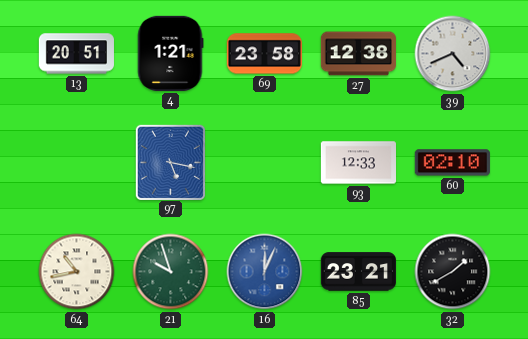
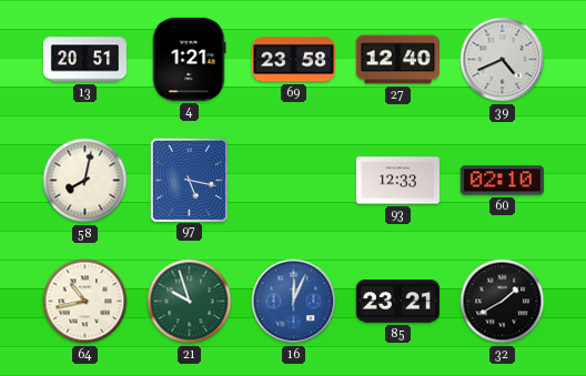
27: 12:38 -> 12:40 (397, 60)
58: none -> 8:02 (85, 181)
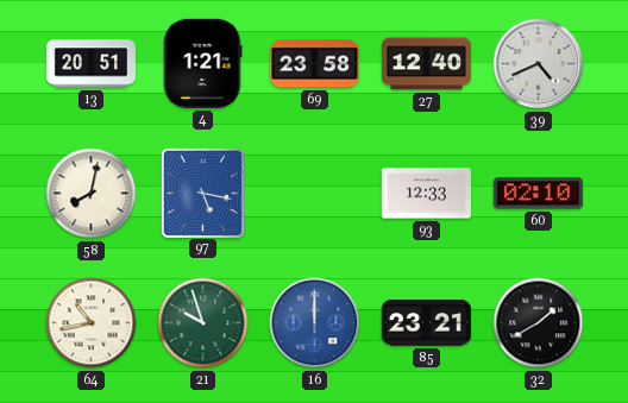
16: 12:04 -> 12:00 (315, 323)
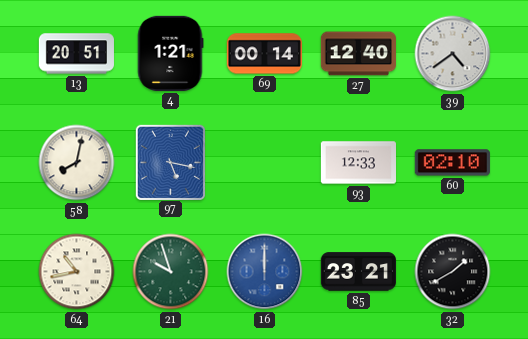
69: 23:58 -> 00:14 (264, 54)
39: 4:41 -> 4:39 (453, 54)
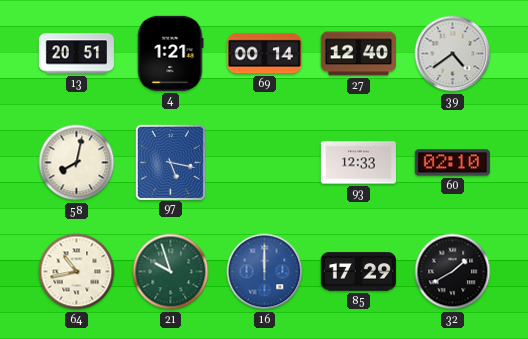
85: 23:21 -> 17:29 (358, 272)
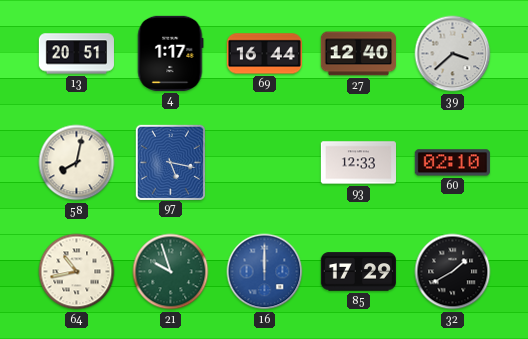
4: 1:21 -> 1:17 (170, 53)
69: 00:14 -> 16:44 (264, 54)
39: 4:39 -> 3:38 (453, 54)
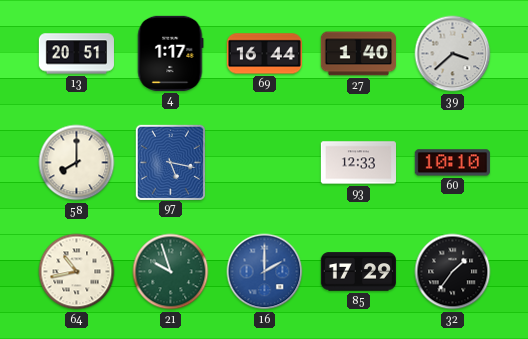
27: 12:40 -> 1:40 (358, 54)
58: 8:02 -> 8:00 (77, 163)
60: 02:10 -> 10:10 (452, 163)
16: 12:00 -> 2:00 (265, 272)
32: 1:40 -> 1:36 (453, 272)
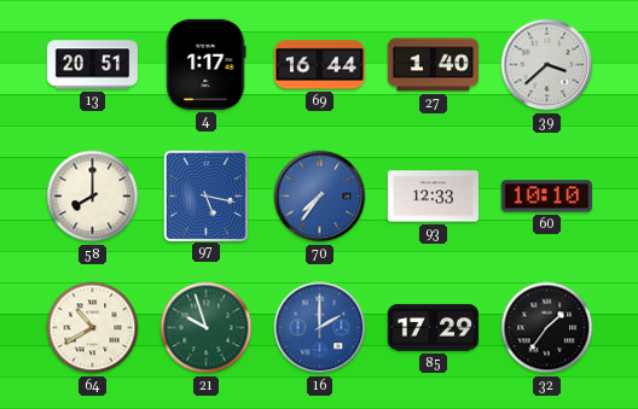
70: none -> 7:36 (320, 197)
64: 10:43 -> 10:40 (93, 328)
